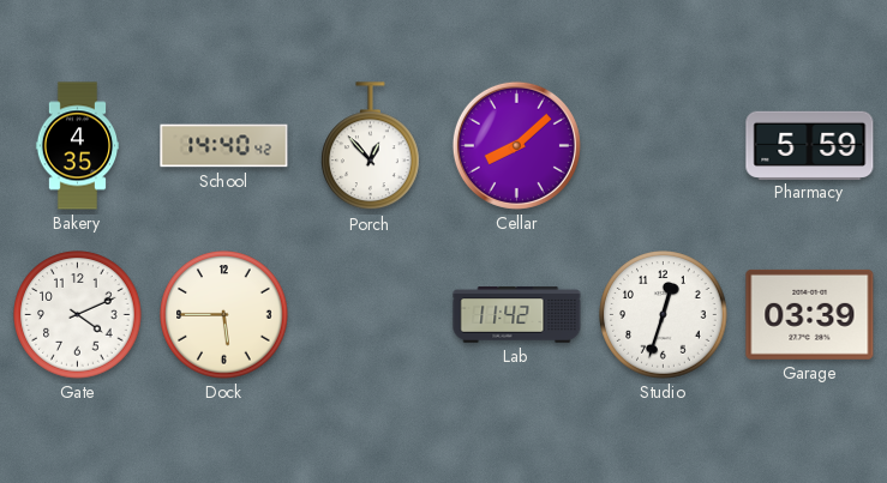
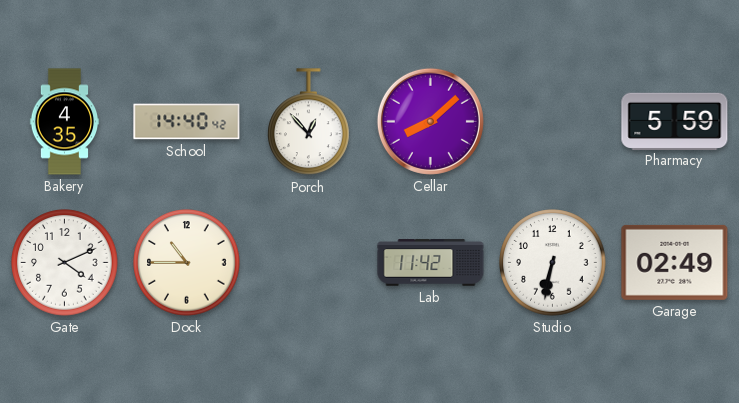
Dock: 5:45 -> 10:45 (187, 263)
Studio: 12:33 -> 6:32 (553, 263)
Garage: 03:39 -> 02:49 (675, 262)
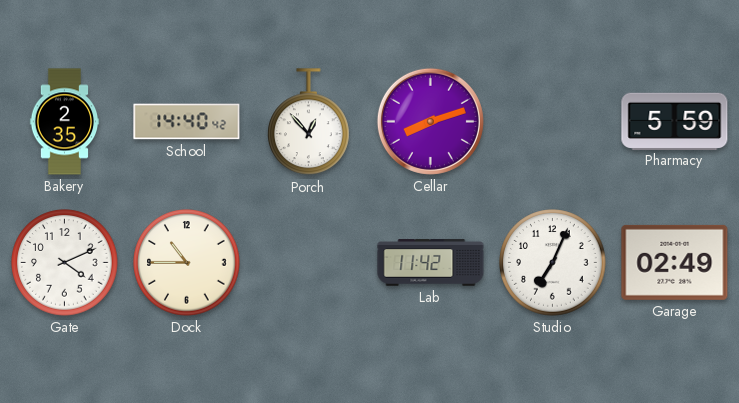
Bakery: 4:35 -> 2:35 (65, 122)
Cellar: 8:08 -> 8:12 (430, 121)
Studio: 6:32 -> 7:04 (553, 263)
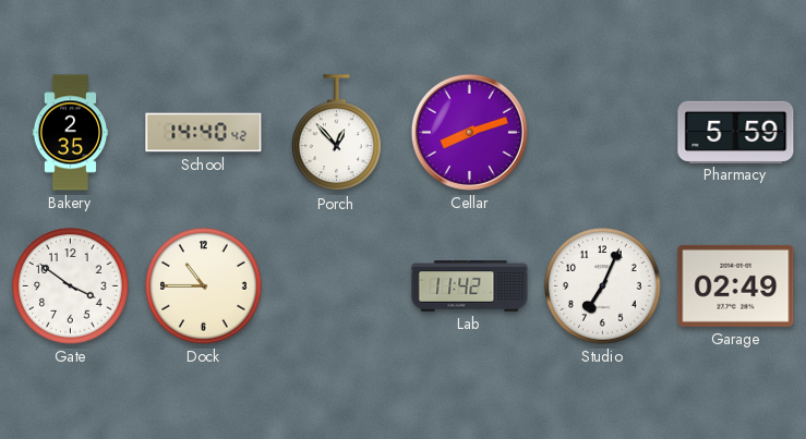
Gate: 4:11 -> 3:51 (71, 286)
